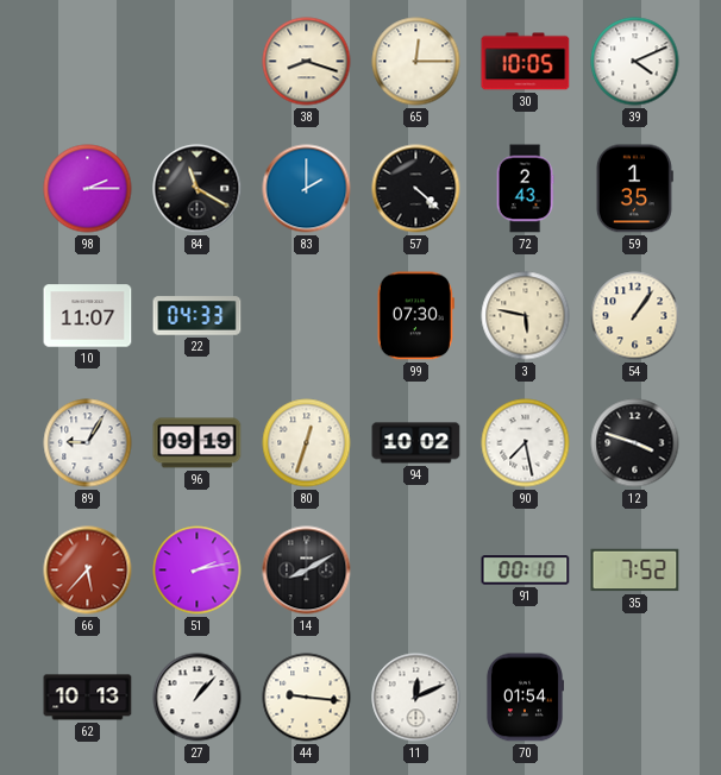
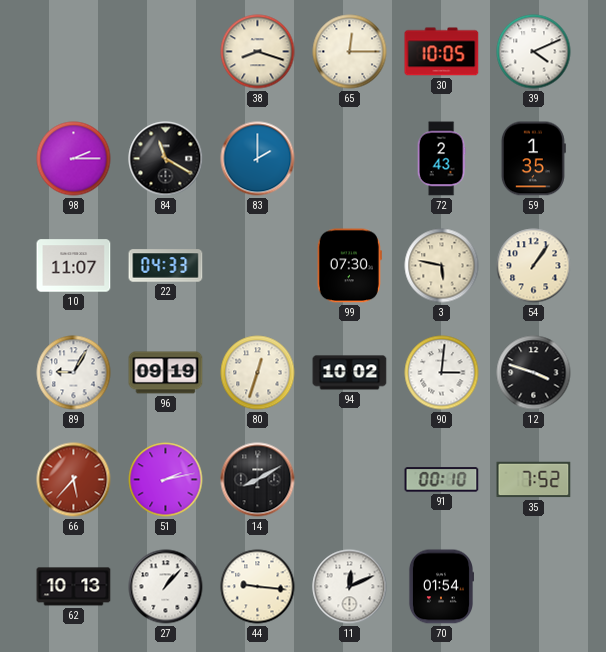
57: 4:22 -> none (416, 189)
90: 7:28 -> 3:01 (442, 373)
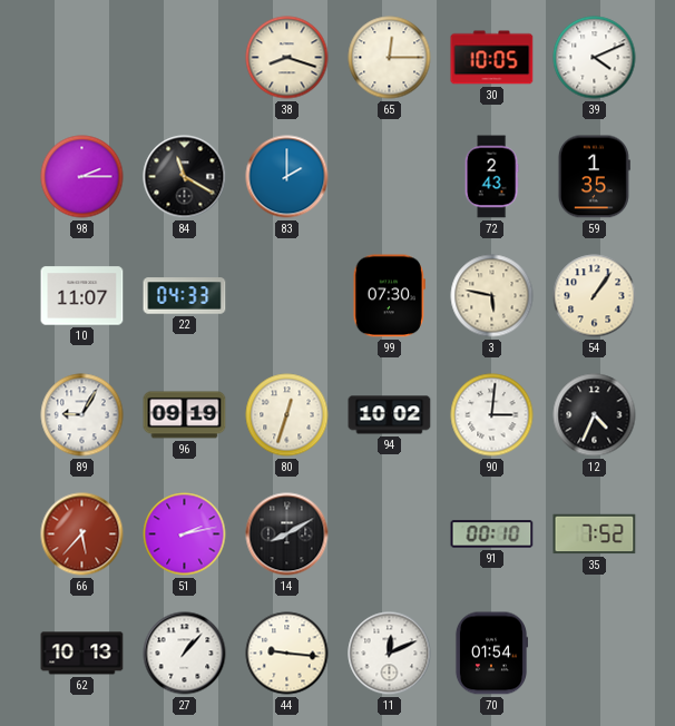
12: 3:48 -> 4:34 (595, 415)
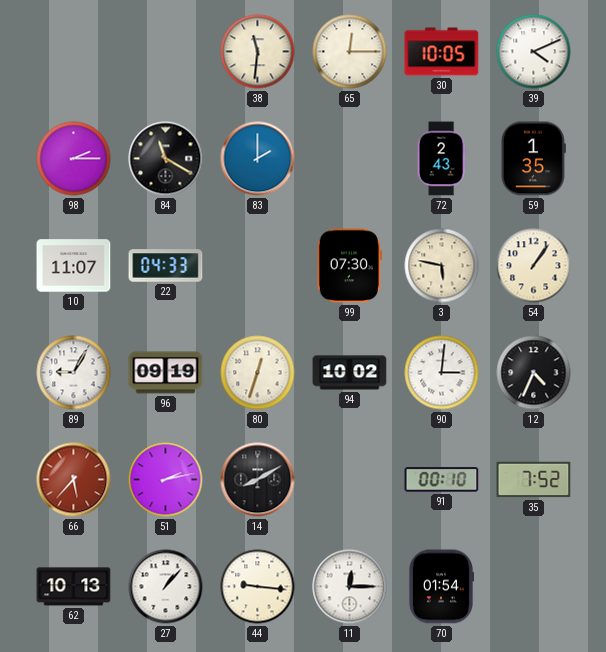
38: 8:18 -> 11:31 (258, 52)
11: 12:11 -> 12:15 (350, 587)
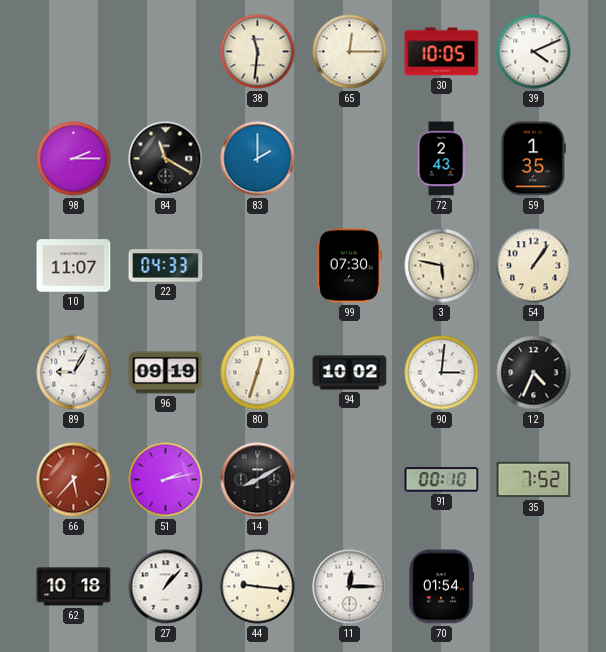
62: 10:13 -> 10:18 (74, 587)
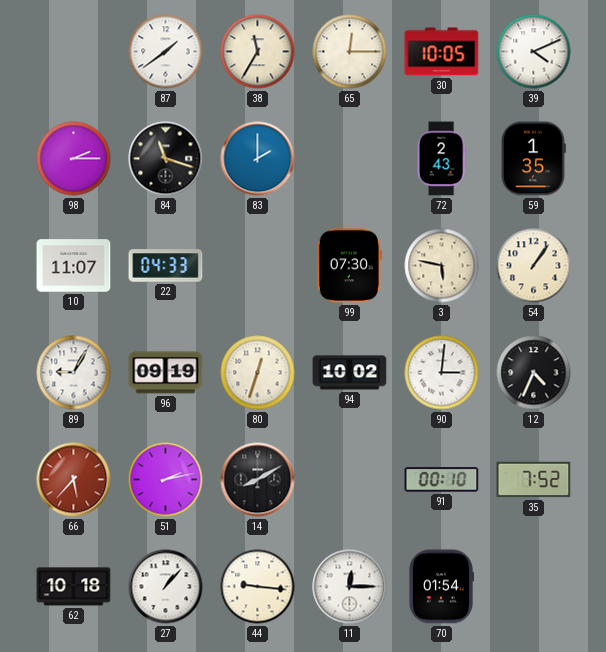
87: none -> 1:39 (166, 52)
38: 11:31 -> 11:35 (258, 52)
84: 11:20 -> 11:18 (166, 159)
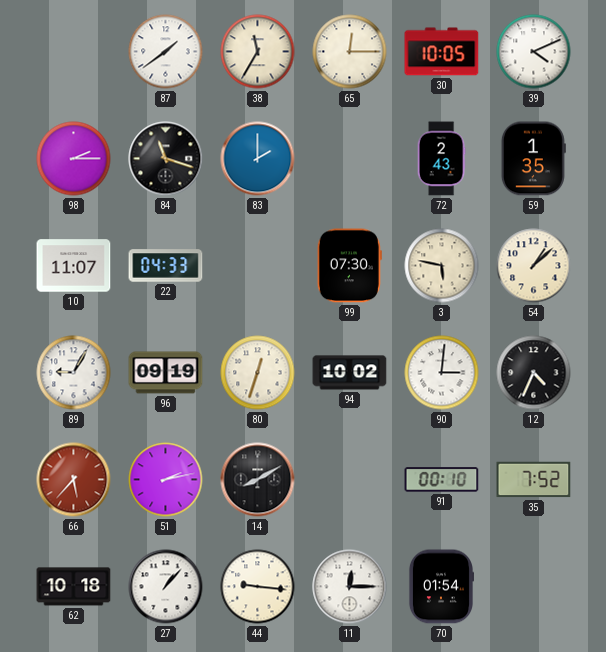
54: 1:06 -> 1:08 (534, 266)
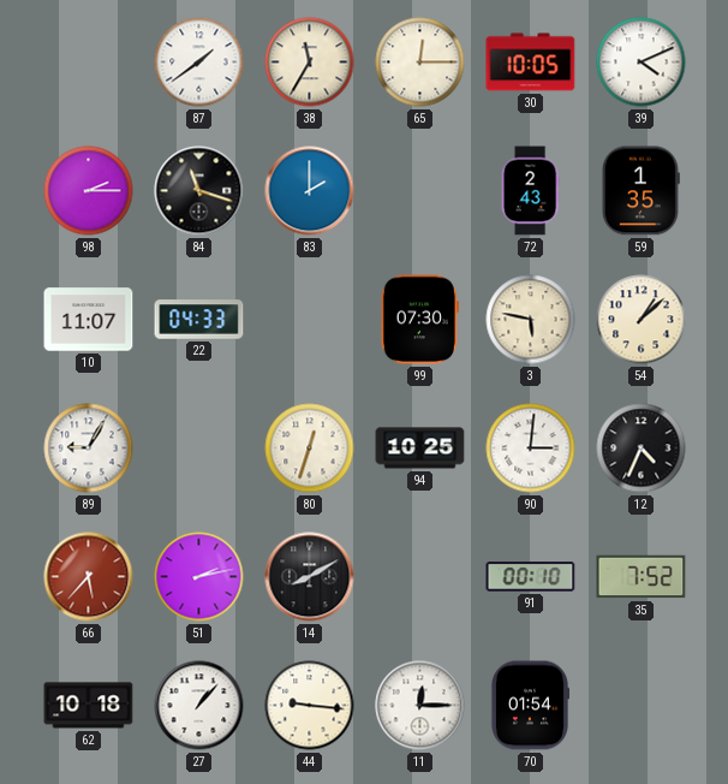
96: 09:19 -> none (166, 373)
94: 10:02 -> 10:25 (420, 449)
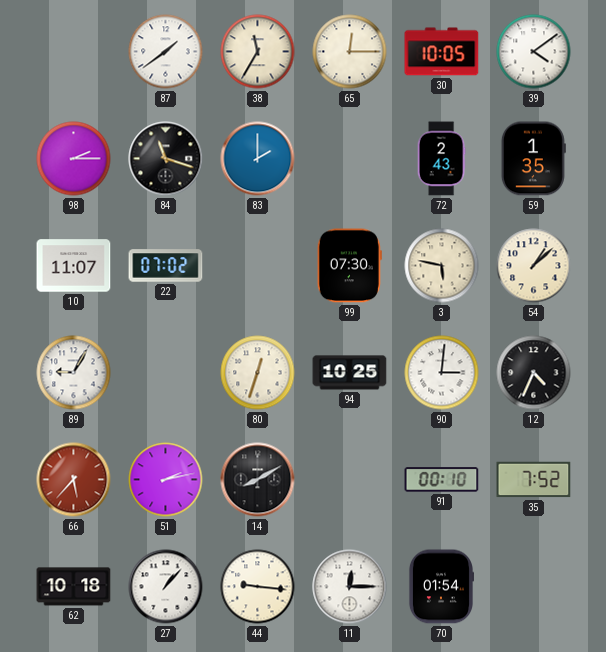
39: 4:11 -> 4:09 (534, 52)
22: 04:33 -> 07:02 (166, 266)
